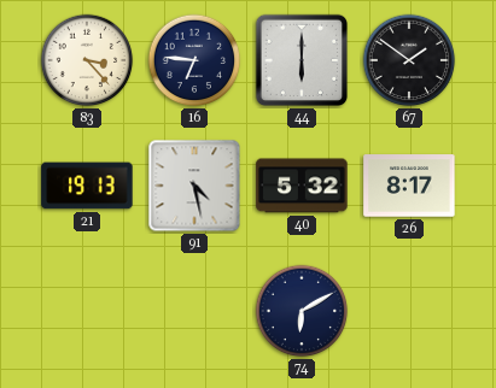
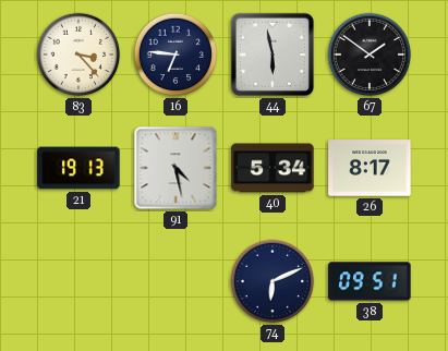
44: 6:00 -> 5:58 (273, 55)
40: 5:32 -> 5:34 (273, 168)
74: 6:10 -> 6:11 (273, 281)
38: none -> 09:51 (370, 281)
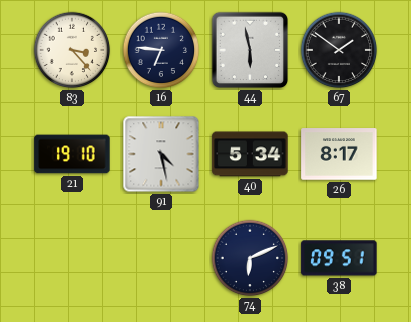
21: 19:13 -> 19:10 (72, 154)
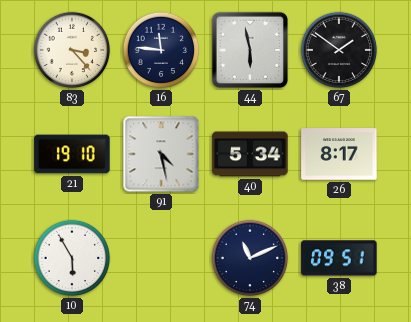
16: 6:46 -> 11:46 (161, 50)
10: none -> 5:55 (72, 258)
74: 6:11 -> 11:11 (250, 258)
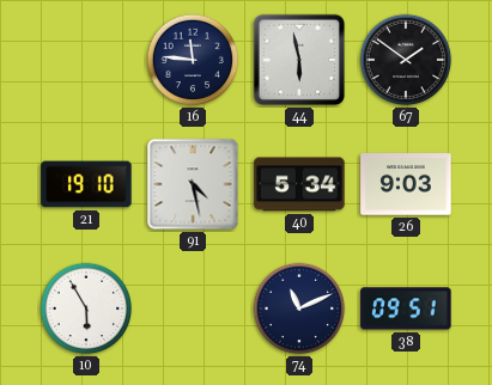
83: 3:23 -> none (72, 50)
26: 8:17 -> 9:03 (406, 184)
